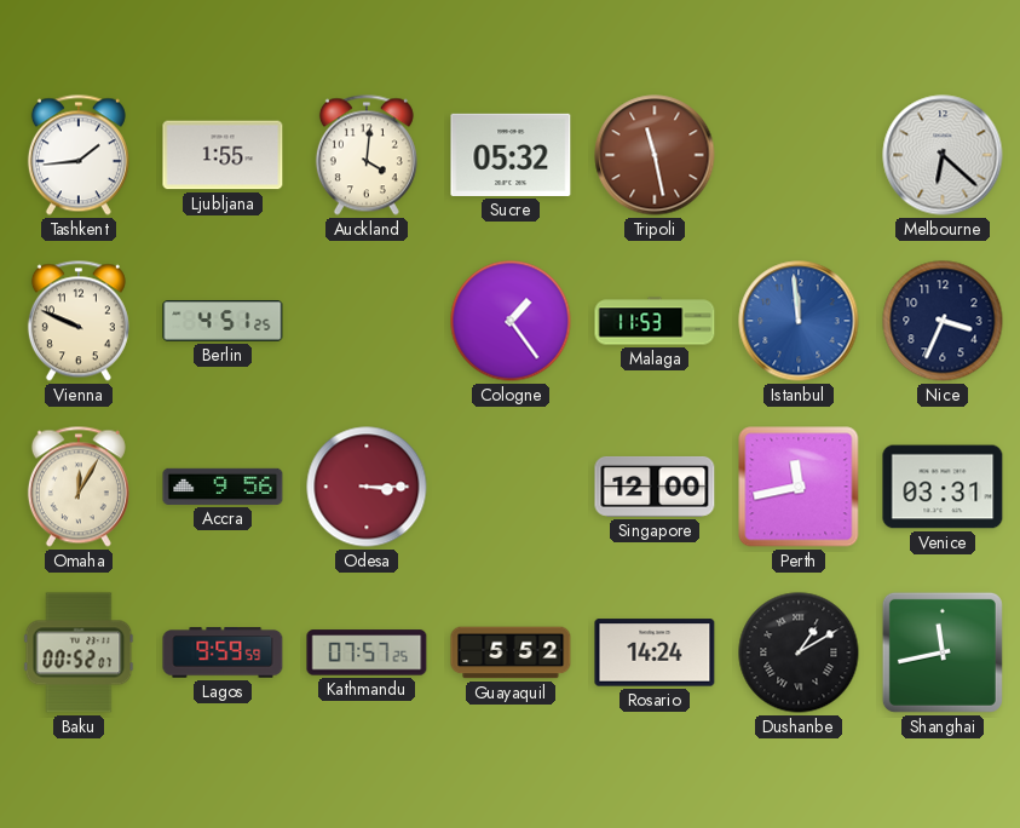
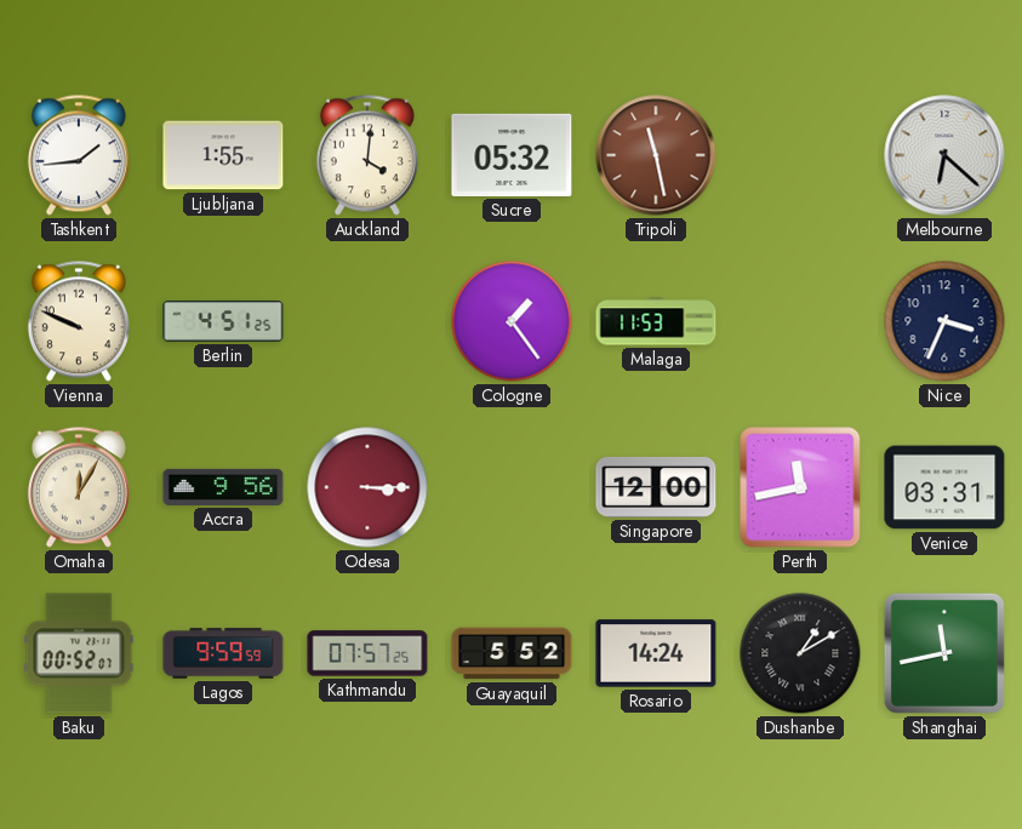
Istanbul: 11:59 -> none (799, 321)
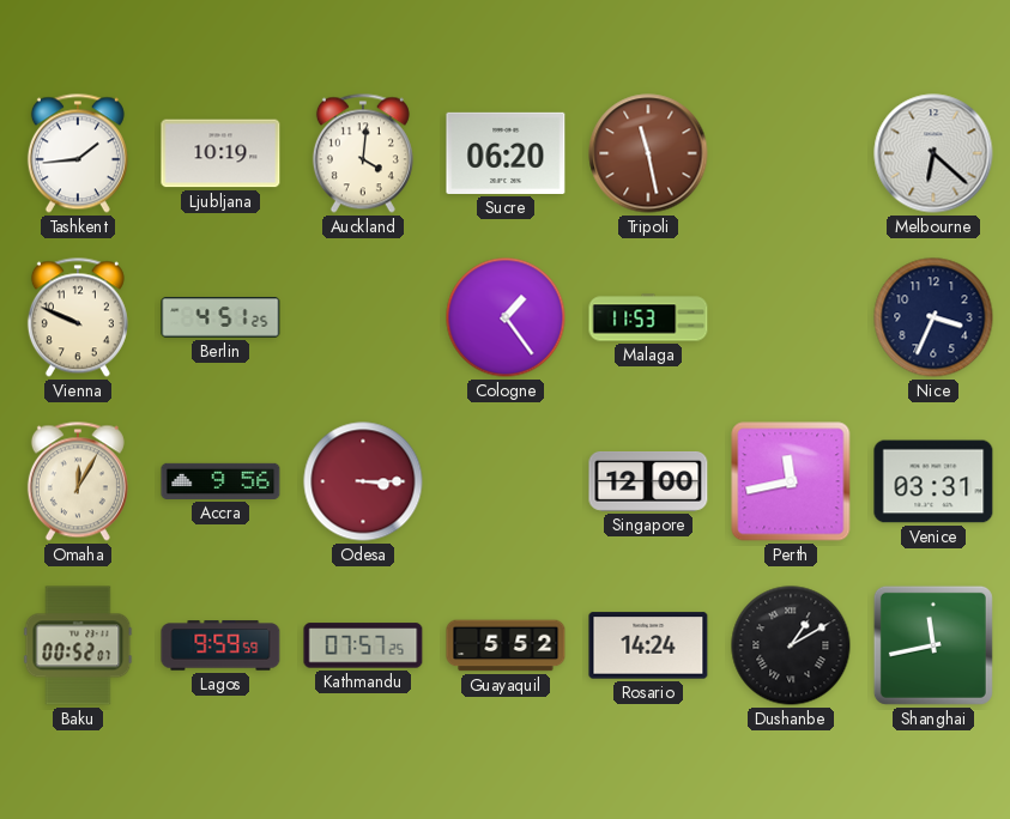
Ljubljana: 1:55 -> 10:19 (220, 153)
Sucre: 05:32 -> 06:20 (506, 153)
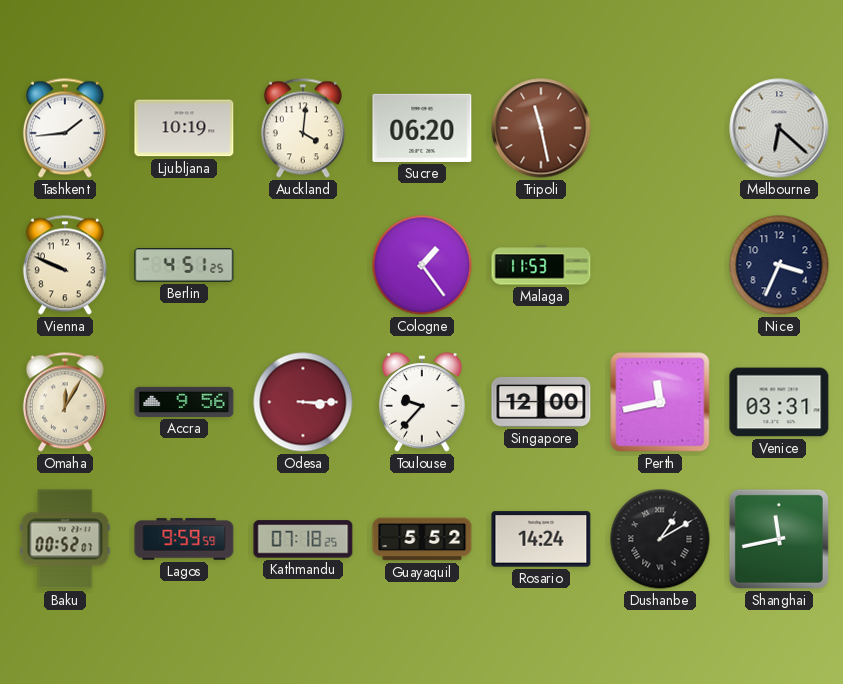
Toulouse: none -> 9:37 (422, 402)
Kathmandu: 07:57 -> 07:18 (303, 539)
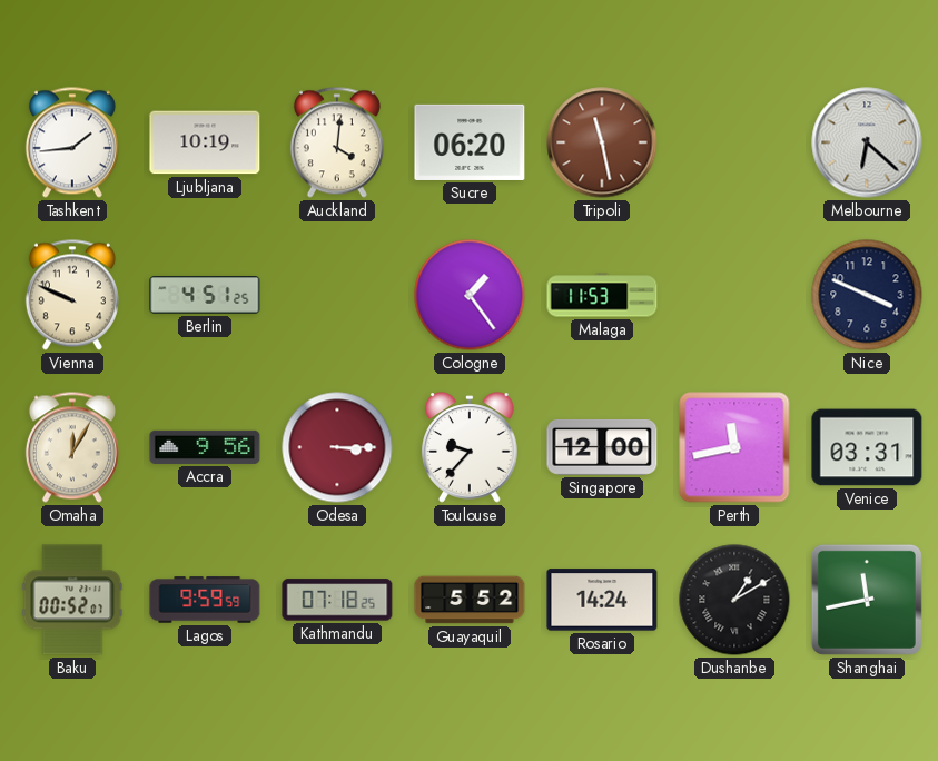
Nice: 3:34 -> 3:49 (867, 295)
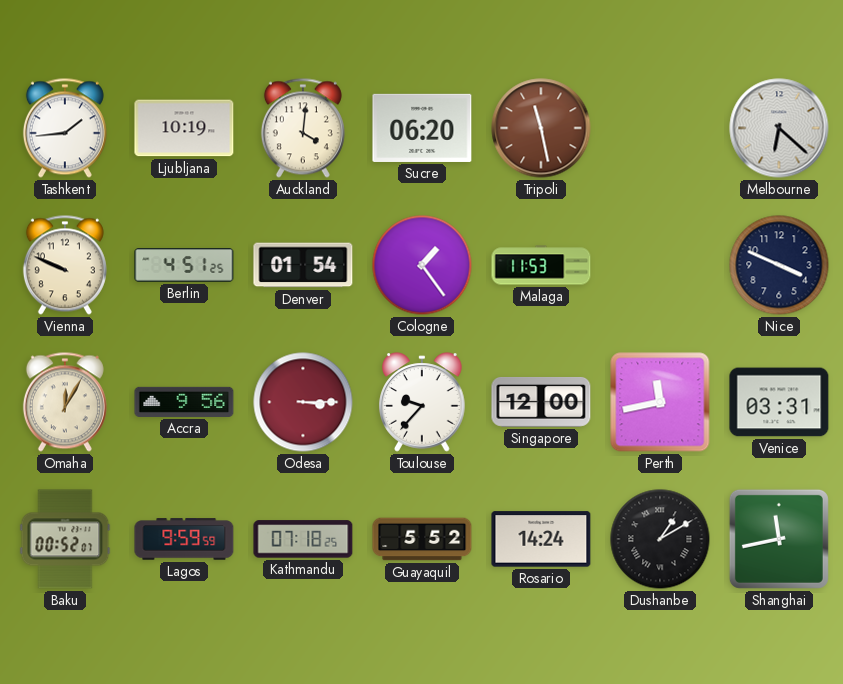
Denver: none -> 01:54 (303, 265)
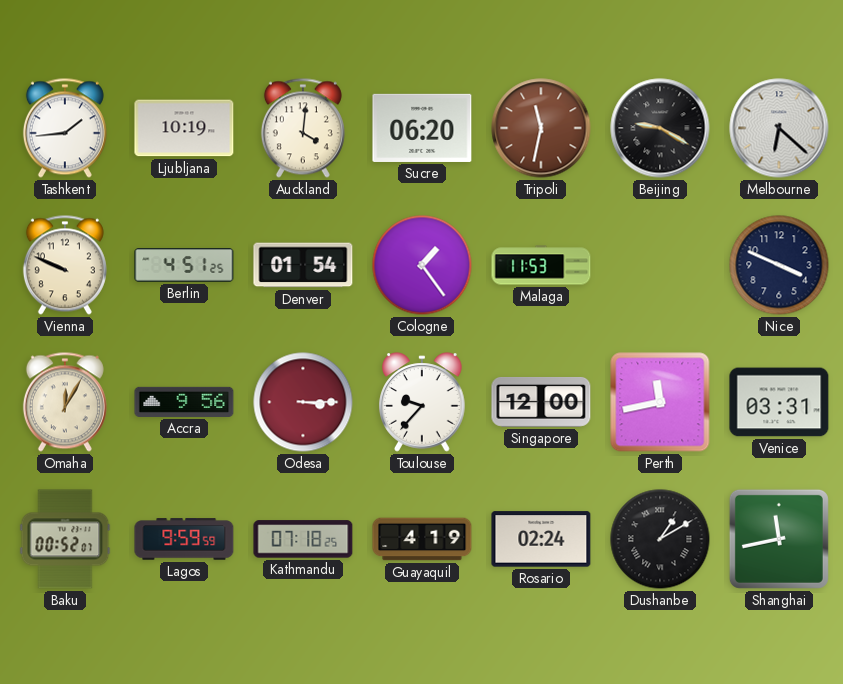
Tripoli: 11:28 -> 11:32 (541, 128)
Beijing: none -> 9:20 (660, 128)
Guayaquil: 5:52 -> 4:19 (422, 539)
Rosario: 14:24 -> 02:24 (541, 539)
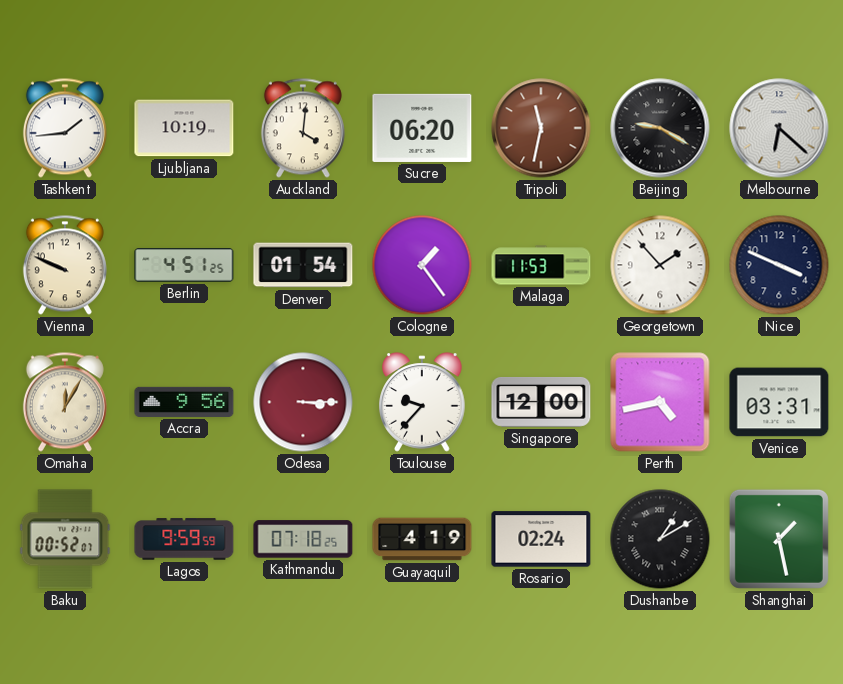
Georgetown: none -> 1:53 (660, 265)
Perth: 11:43 -> 4:43 (660, 402)
Shanghai: 11:43 -> 1:28 (779, 539)
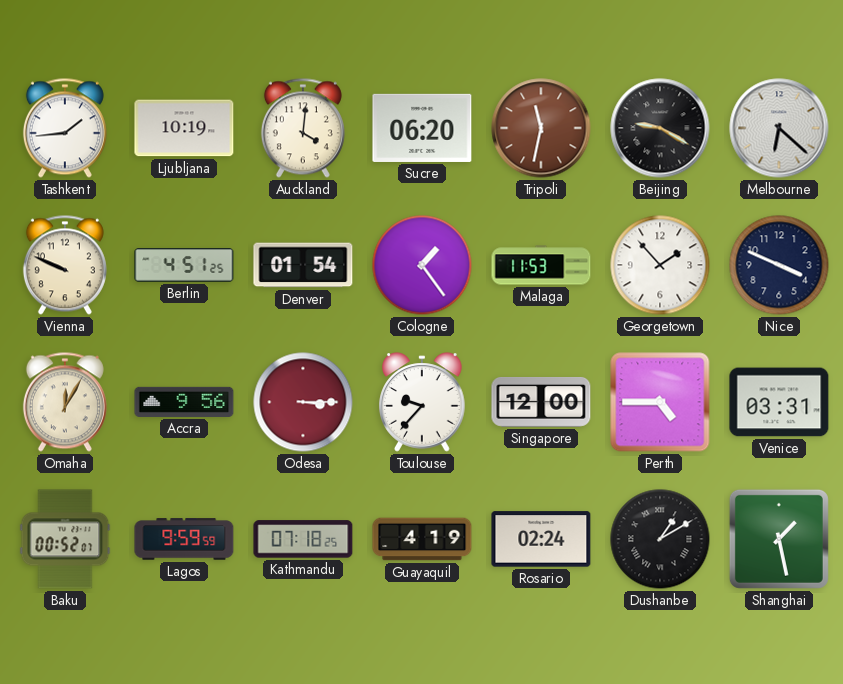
Perth: 4:43 -> 4:45 (660, 402)
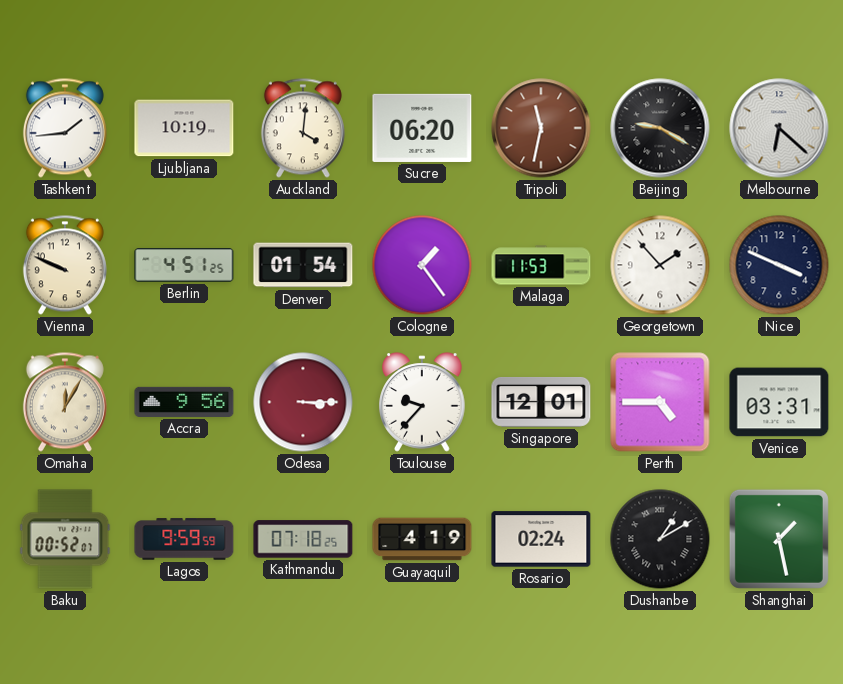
Singapore: 12:00 -> 12:01 (541, 402)
